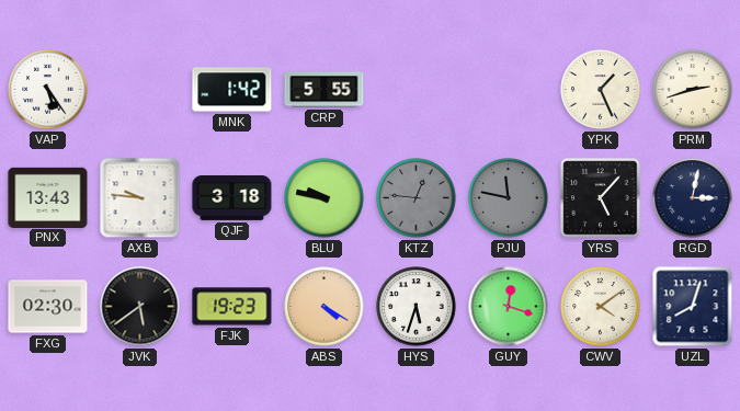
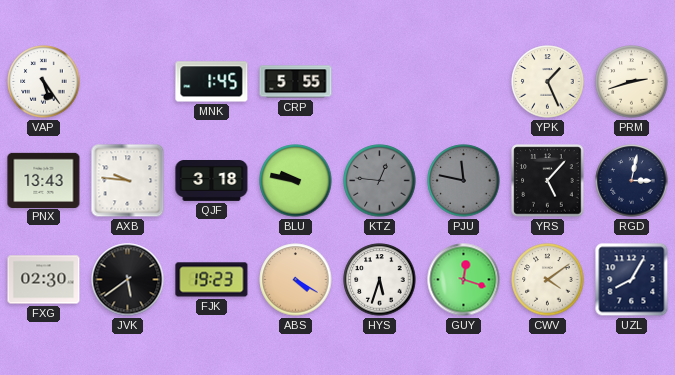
MNK: 1:42 -> 1:45 (212, 82)
UZL: 8:03 -> 8:05 (632, 280)
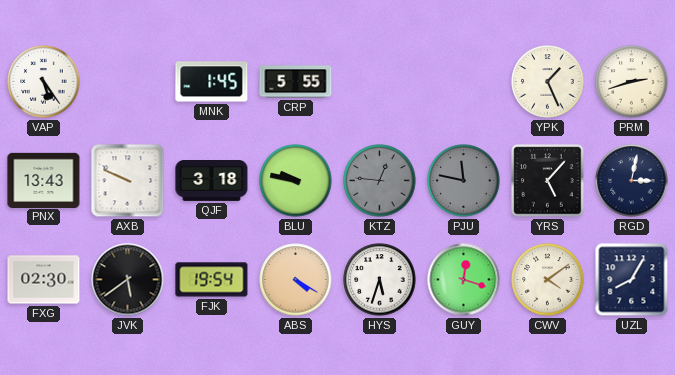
AXB: 9:46 -> 9:49 (128, 181)
FJK: 19:23 -> 19:54 (212, 280)
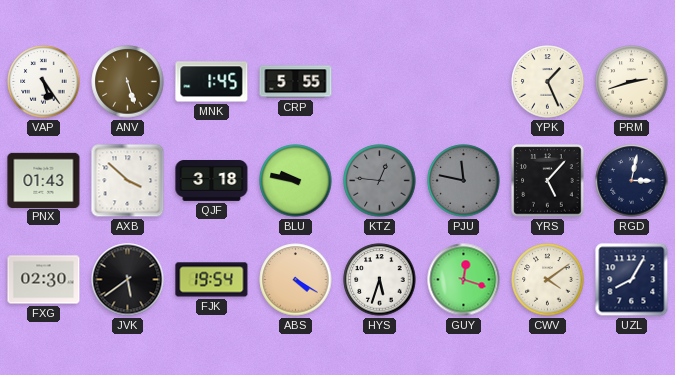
ANV: none -> 5:27 (128, 82)
PNX: 13:43 -> 01:43 (44, 180)
AXB: 9:49 -> 3:52 (128, 181)
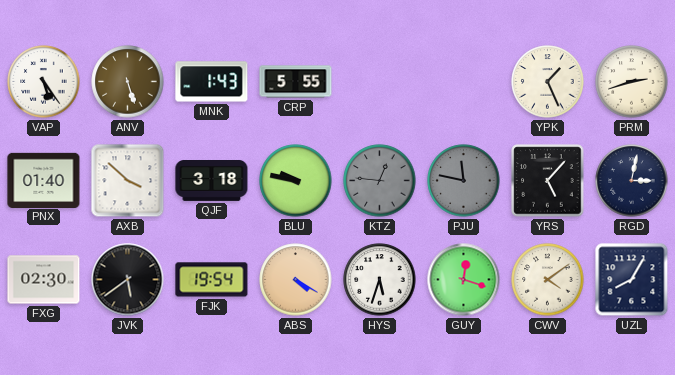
MNK: 1:45 -> 1:43 (212, 82)
PNX: 01:43 -> 01:40 (44, 180)
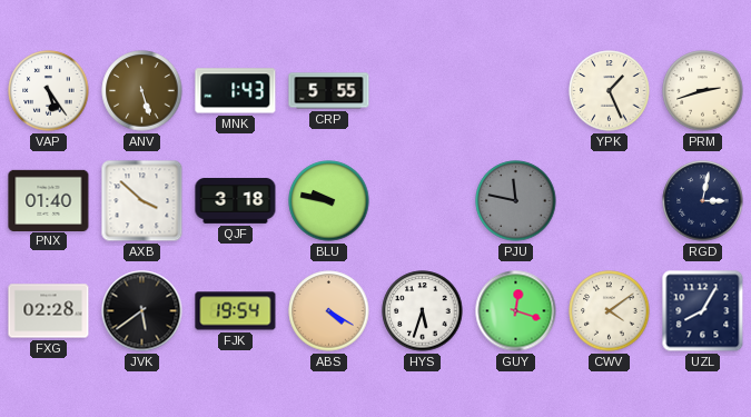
KTZ: 12:46 -> none (380, 181)
YRS: 5:07 -> none (548, 181)
FXG: 02:30 -> 02:28 (49, 311)
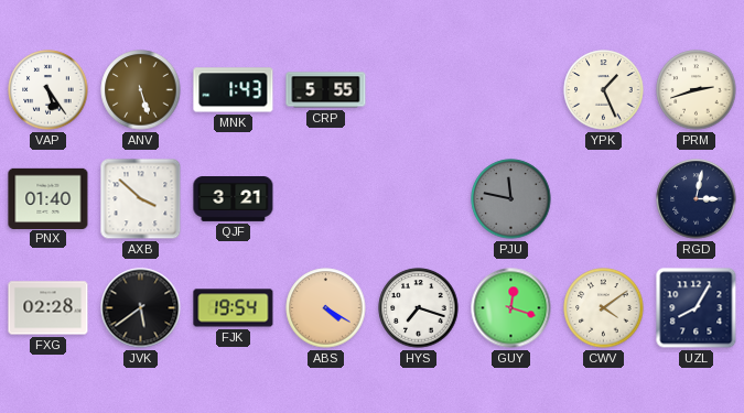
QJF: 3:18 -> 3:21 (234, 199)
BLU: 9:47 -> none (329, 201)
HYS: 5:33 -> 7:18 (419, 308)
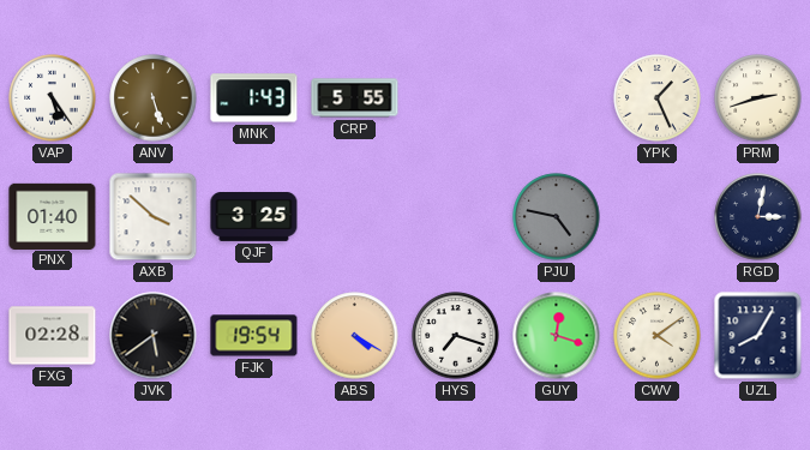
QJF: 3:21 -> 3:25 (254, 217)
PJU: 11:47 -> 4:47 (557, 217)
